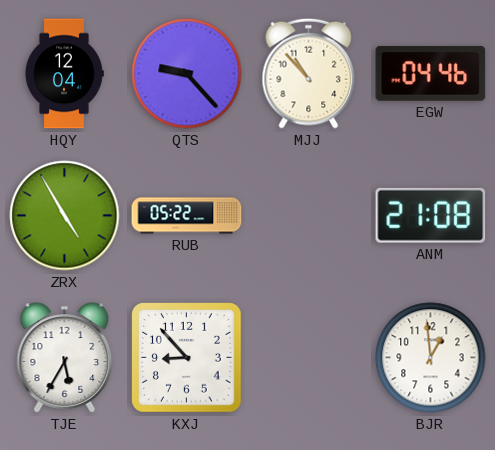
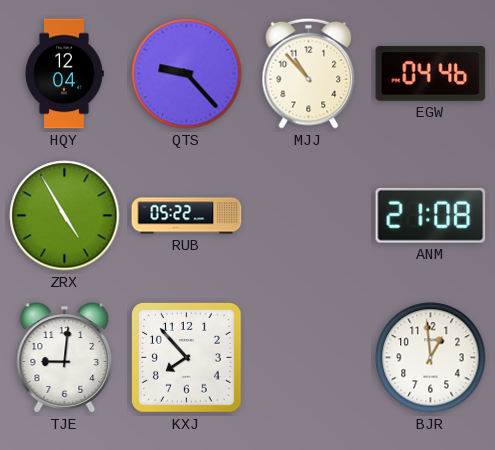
TJE: 5:35 -> 9:01 (65, 358)
KXJ: 8:53 -> 7:53 (187, 358)
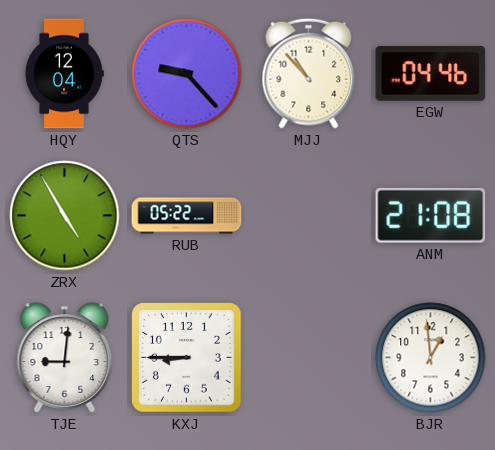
KXJ: 7:53 -> 8:45 (187, 358)
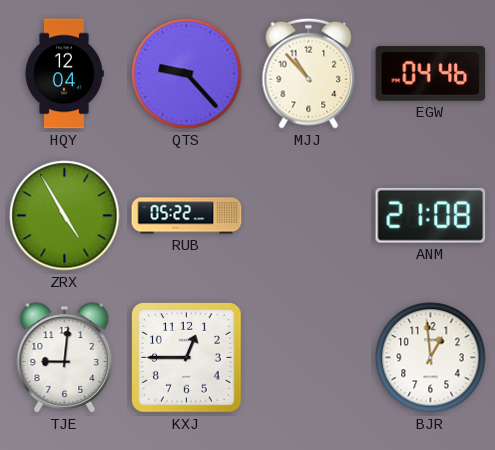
KXJ: 8:45 -> 12:45 (187, 358)
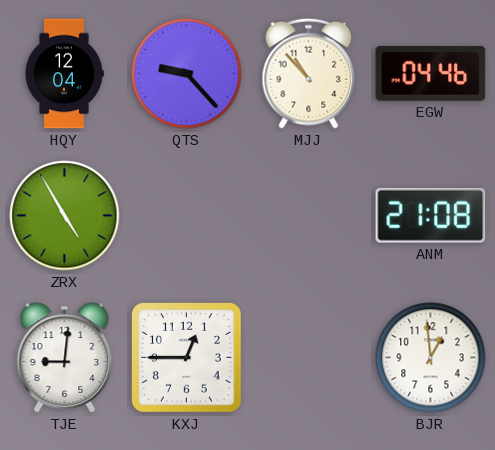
RUB: 05:22 -> none (187, 216)
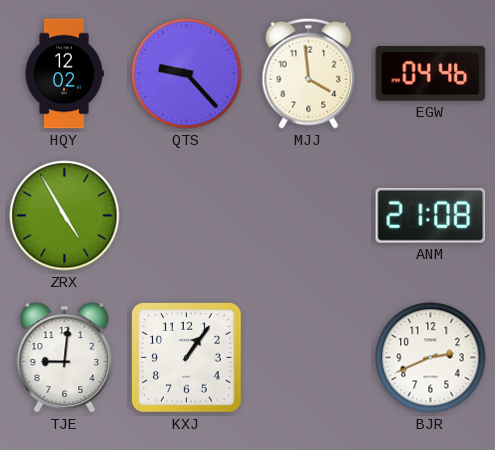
HQY: 12:04 -> 12:02 (64, 74)
MJJ: 10:53 -> 3:59 (309, 73)
KXJ: 12:45 -> 1:06 (187, 358)
BJR: 12:59 -> 2:41 (431, 358)
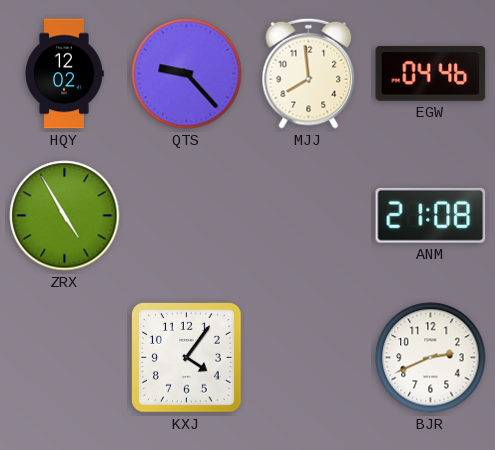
MJJ: 3:59 -> 7:59 (309, 73)
TJE: 9:01 -> none (65, 358)
KXJ: 1:06 -> 4:06 (187, 358)
